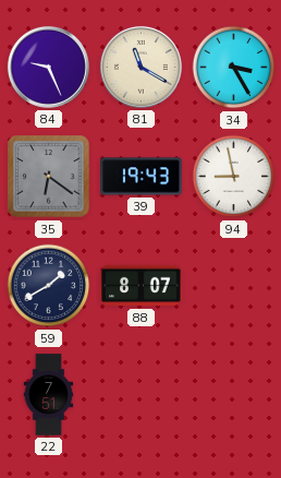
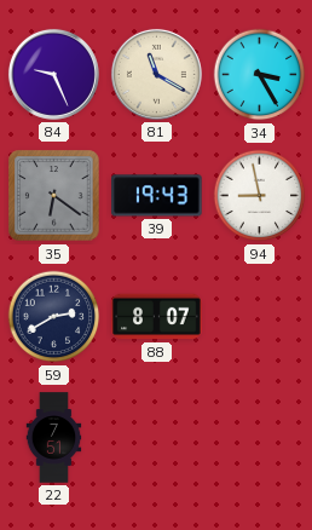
59: 1:40 -> 2:40 (54, 317)
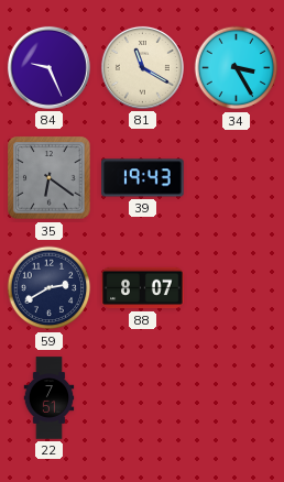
94: 8:58 -> none (260, 196)
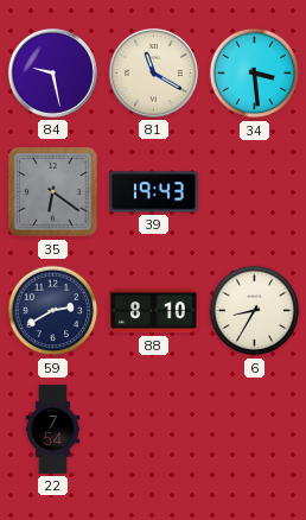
84: 9:26 -> 9:28 (52, 72)
34: 3:25 -> 3:29 (255, 74)
88: 8:07 -> 8:10 (154, 311)
6: none -> 8:35 (255, 311)
22: 7:51 -> 7:54 (53, 430)
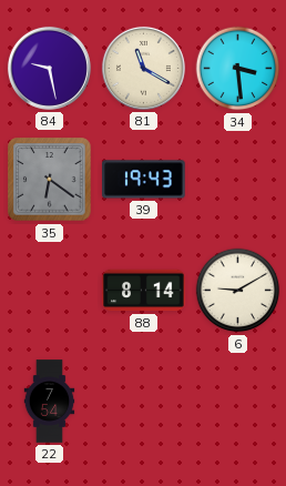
59: 2:40 -> none (53, 311)
88: 8:10 -> 8:14 (144, 291)
6: 8:35 -> 9:10 (238, 291)
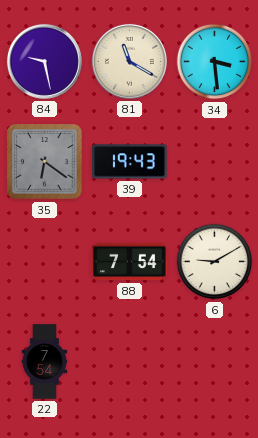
88: 8:14 -> 7:54 (130, 262)
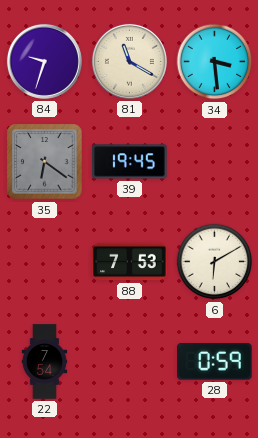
84: 9:28 -> 9:33 (44, 61)
39: 19:43 -> 19:45 (130, 162)
88: 7:54 -> 7:53 (130, 262)
6: 9:10 -> 6:10 (215, 262)
28: none -> 0:59 (215, 362)
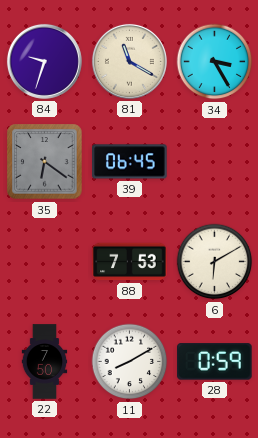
34: 3:29 -> 3:25 (215, 62)
39: 19:45 -> 06:45 (130, 162)
22: 7:54 -> 7:50 (45, 362)
11: none -> 8:10 (130, 362)
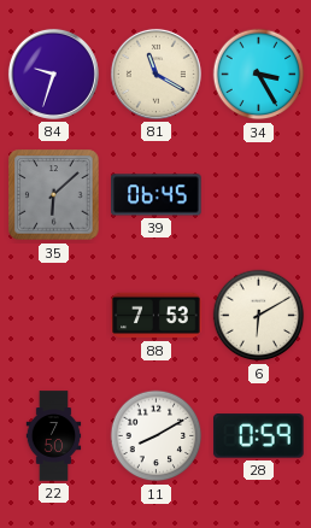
35: 6:21 -> 6:08 (54, 195)
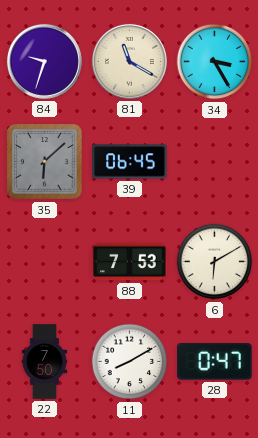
28: 0:59 -> 0:47 (215, 362)
